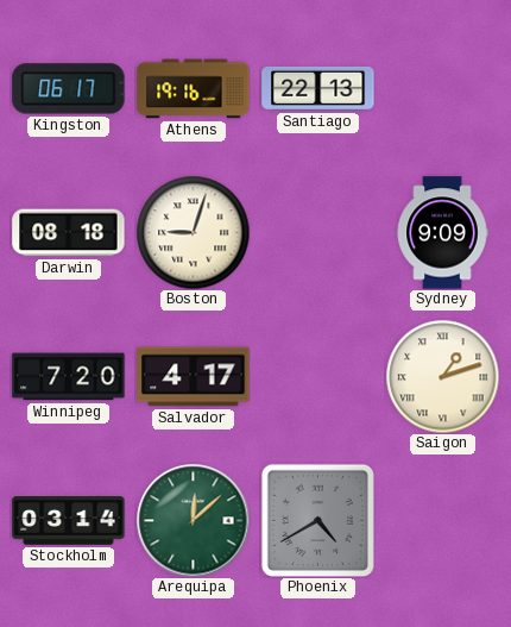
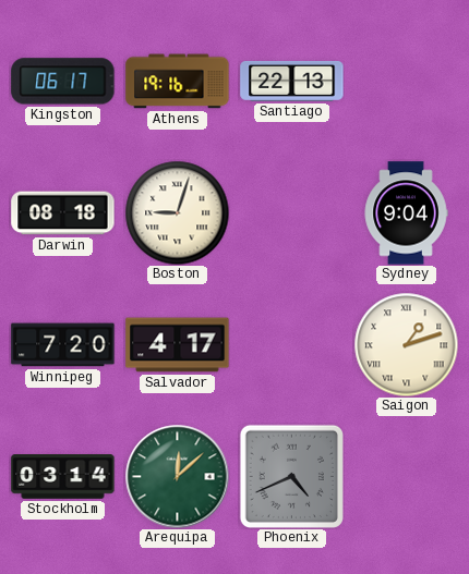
Sydney: 9:09 -> 9:04 (406, 213)
Phoenix: 4:40 -> 4:41 (291, 476)
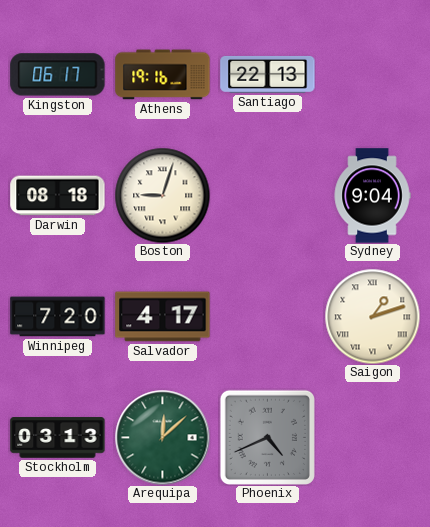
Stockholm: 03:14 -> 03:13 (58, 438)
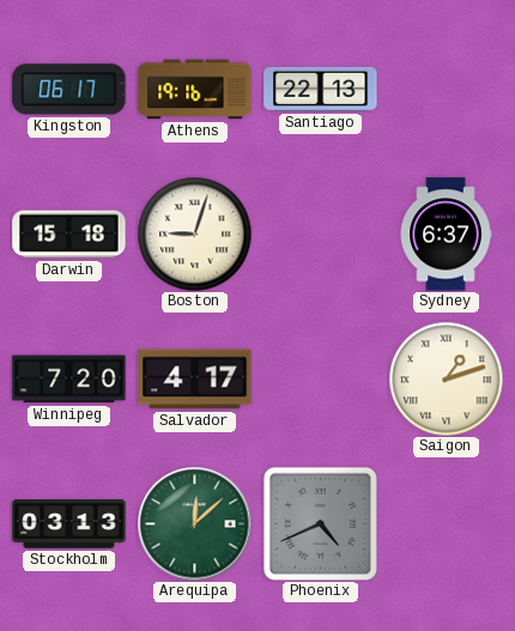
Darwin: 08:18 -> 15:18 (69, 235)
Sydney: 9:04 -> 6:37 (446, 235)
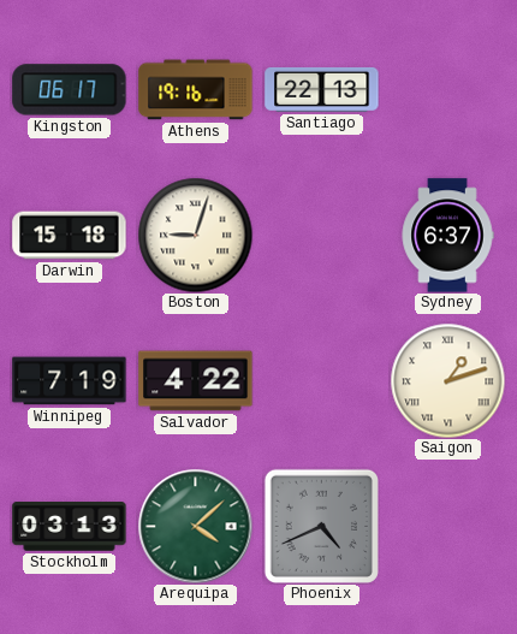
Winnipeg: 7:20 -> 7:19 (70, 381)
Salvador: 4:17 -> 4:22 (196, 381)
Arequipa: 12:08 -> 4:08 (195, 526)
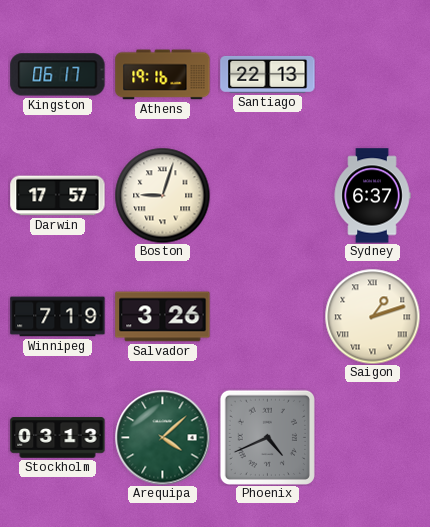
Darwin: 15:18 -> 17:57 (58, 196)
Salvador: 4:22 -> 3:26 (163, 317)
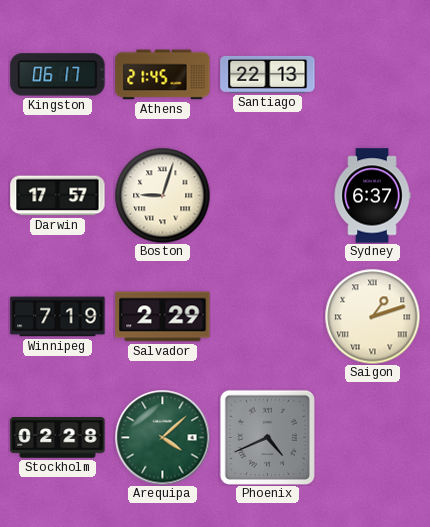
Athens: 19:16 -> 21:45 (163, 75)
Salvador: 3:26 -> 2:29 (163, 317)
Stockholm: 03:13 -> 02:28 (58, 438)
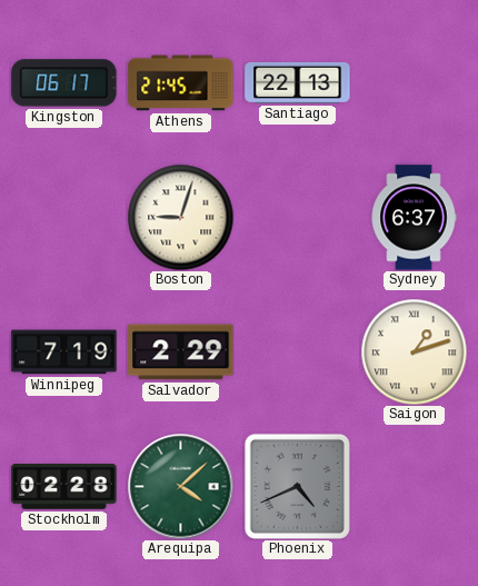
Darwin: 17:57 -> none (58, 196)
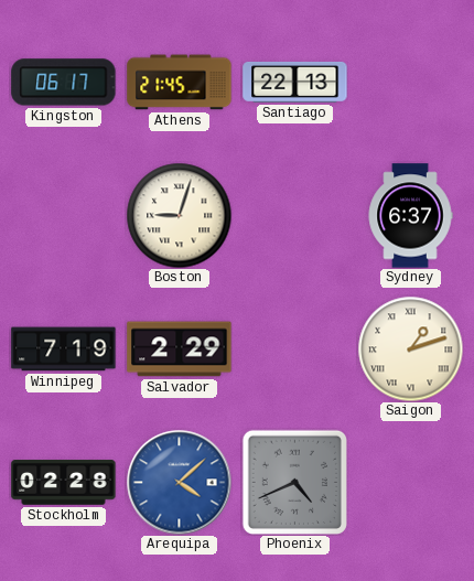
Arequipa dial: green -> blue (179, 482)
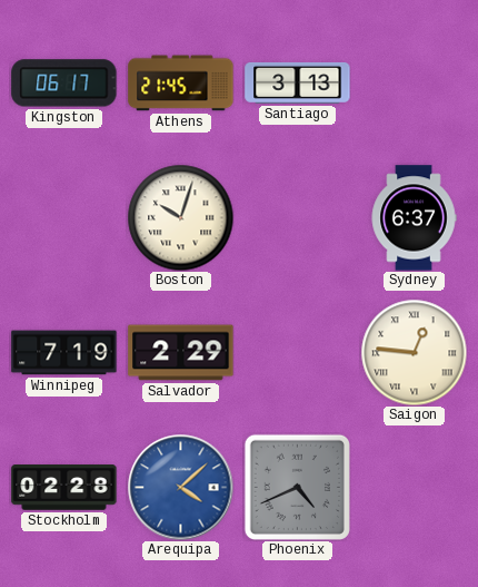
Santiago: 22:13 -> 3:13 (298, 82)
Boston: 9:03 -> 10:03 (180, 217)
Saigon: 1:12 -> 12:46 (414, 352)
